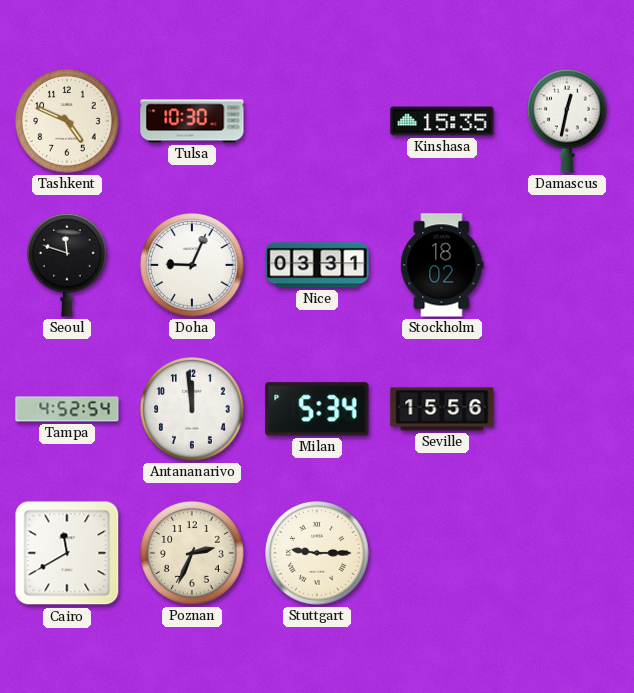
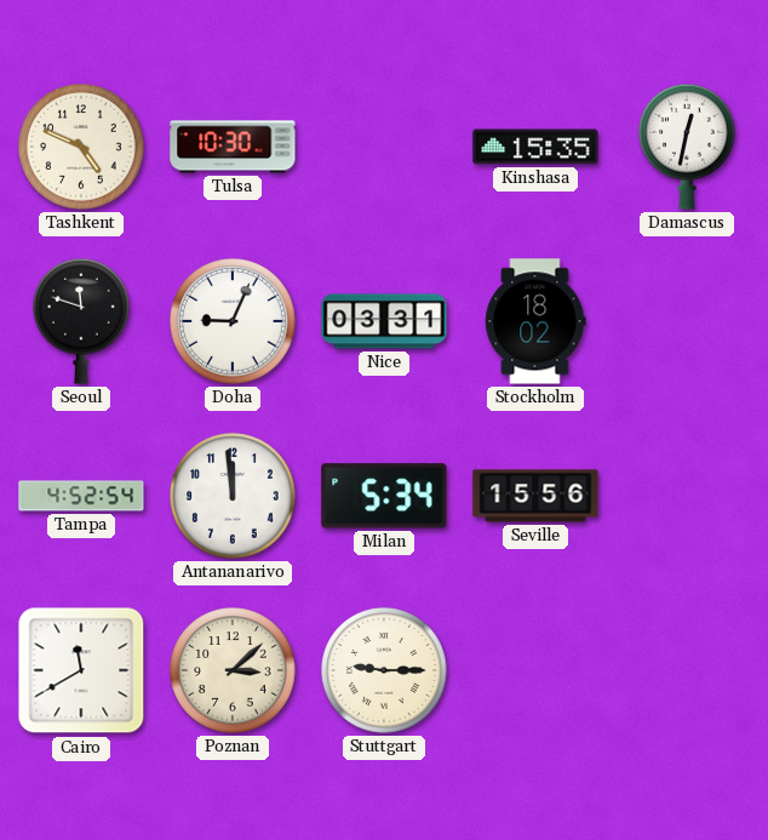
Poznan: 2:34 -> 3:08 (233, 670)
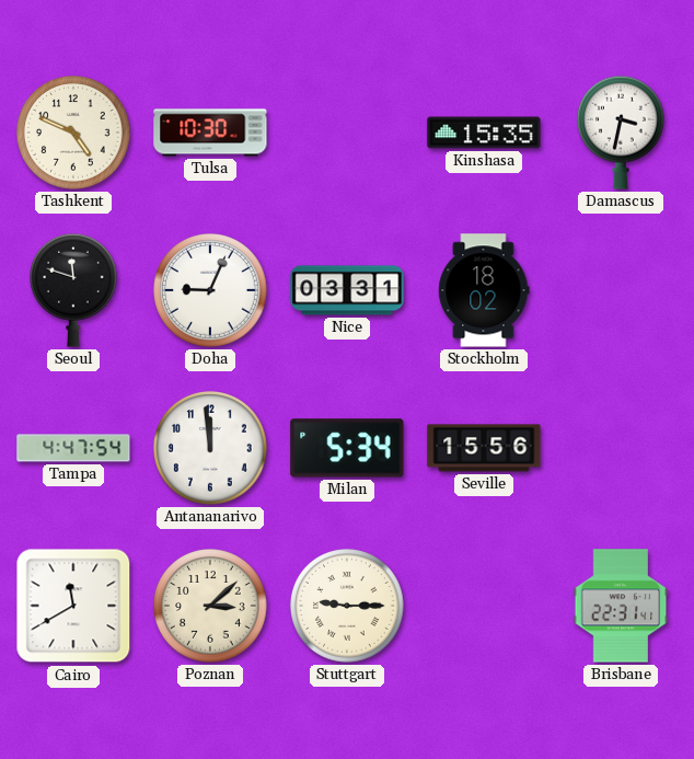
Damascus: 12:32 -> 3:32 (622, 133)
Tampa: 4:52 -> 4:47 (73, 448)
Brisbane: none -> 22:31 (621, 606)
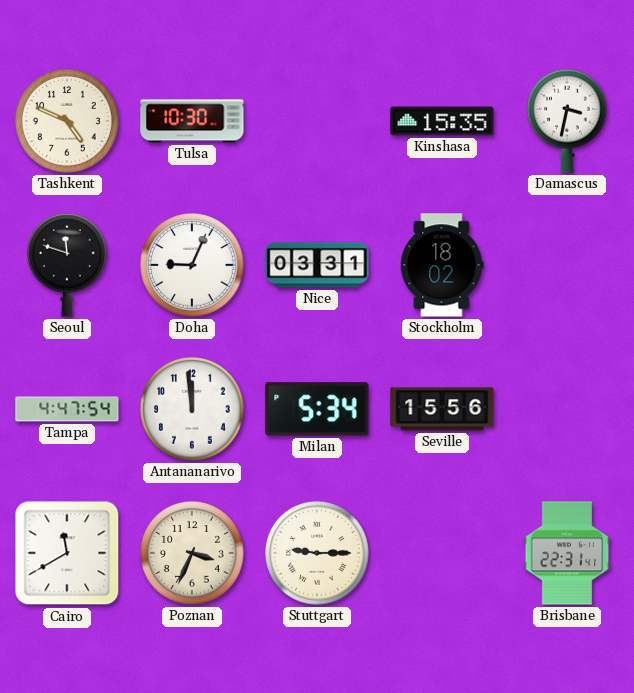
Poznan: 3:08 -> 3:34 (192, 553)
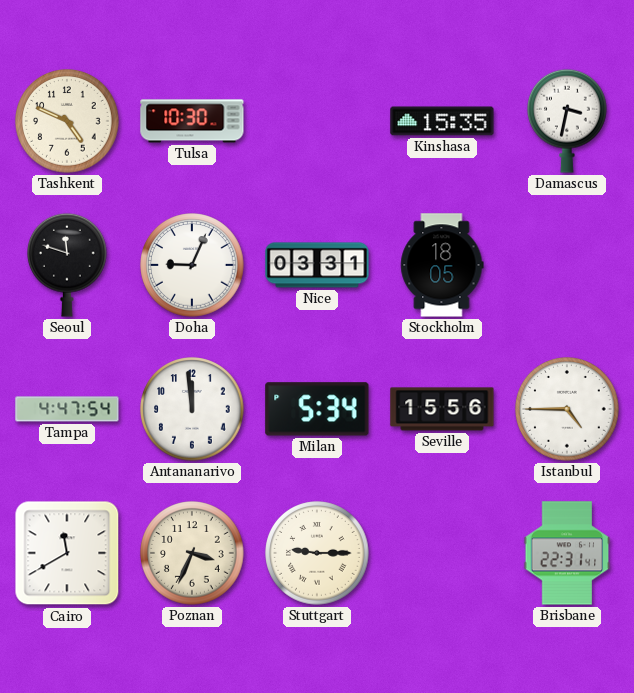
Stockholm: 18:02 -> 18:05 (442, 265)
Istanbul: none -> 4:45 (567, 409)
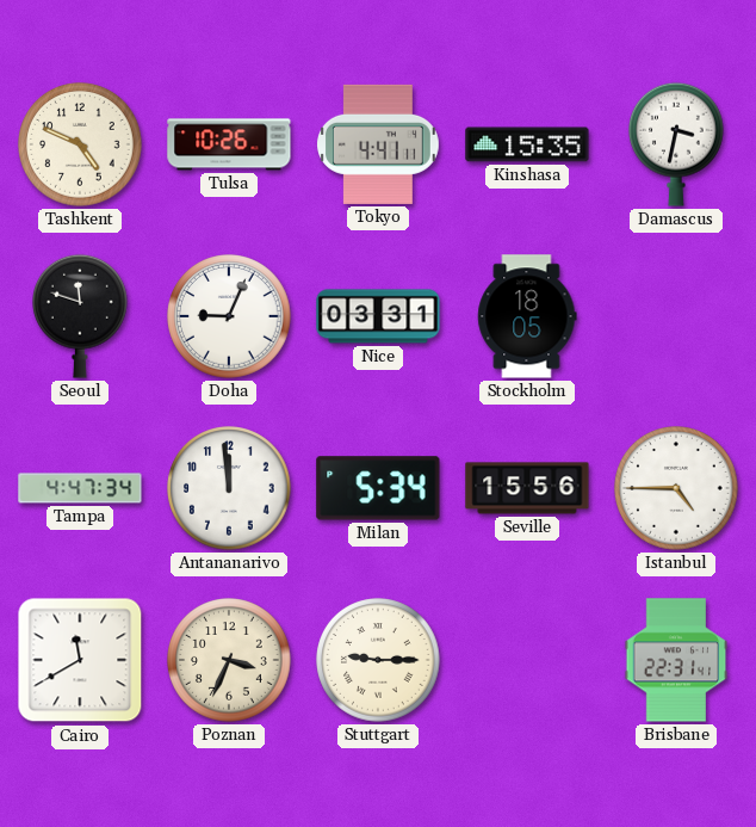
Tulsa: 10:30 -> 10:26 (229, 144)
Tokyo: none -> 4:41 (379, 144)
Tampa: 4:47:54 -> 4:47:34 (80, 488)
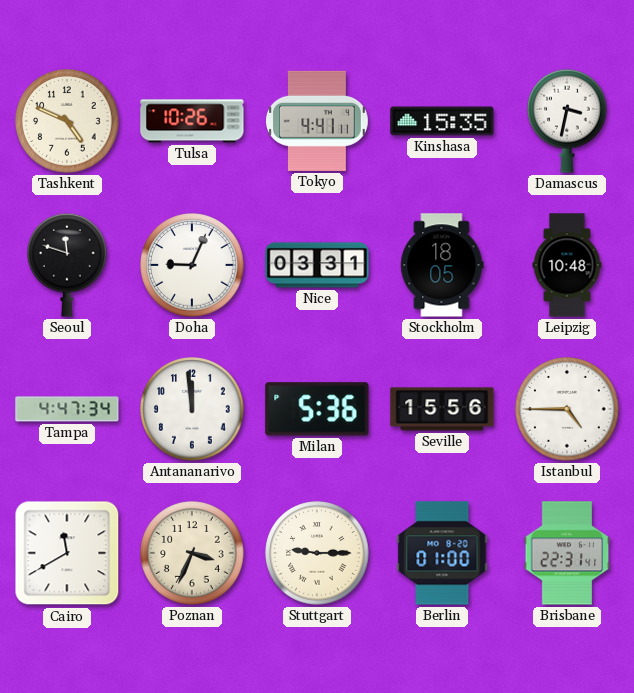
Leipzig: none -> 10:48 (567, 265)
Milan: 5:34 -> 5:36 (317, 409)
Berlin: none -> 01:00 (442, 553)
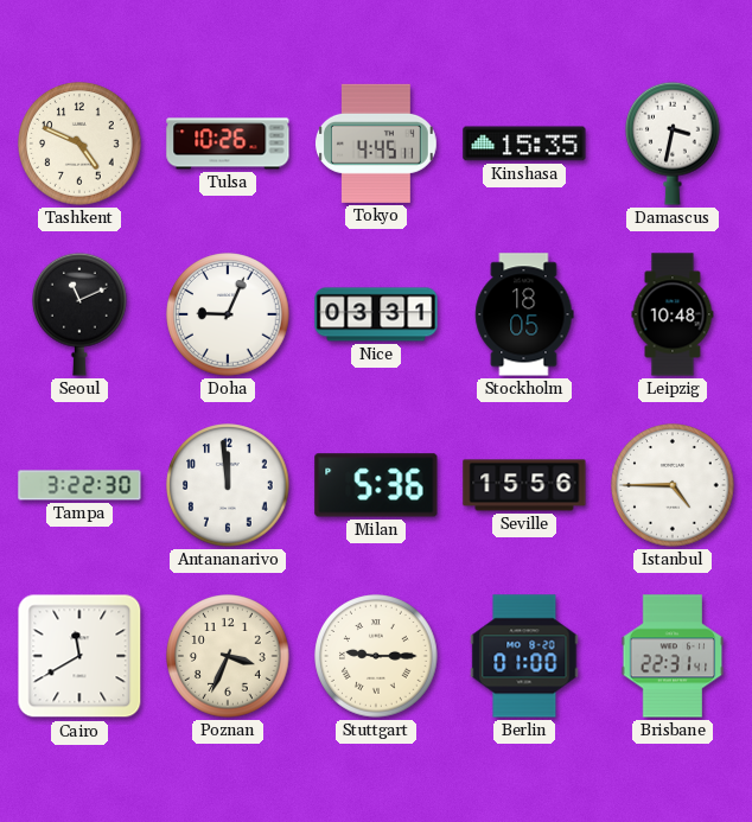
Tokyo: 4:41 -> 4:45 (377, 144)
Seoul: 11:48 -> 11:11 (81, 314)
Tampa: 4:47 -> 3:22 (79, 485)
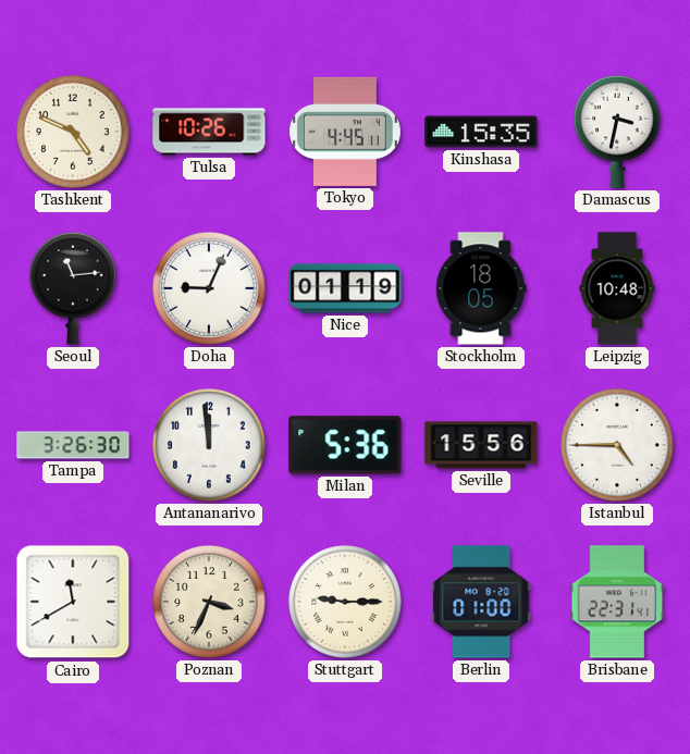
Seoul: 11:11 -> 11:14 (74, 288)
Nice: 03:31 -> 01:19 (345, 288)
Tampa: 3:22 -> 3:26 (73, 445)
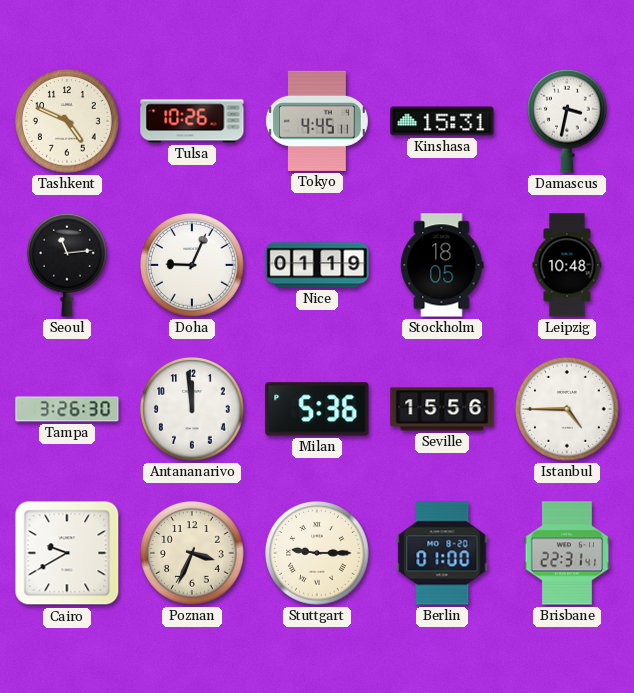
Kinshasa: 15:35 -> 15:31 (442, 121)
Cairo: 11:40 -> 9:40 (67, 553)
